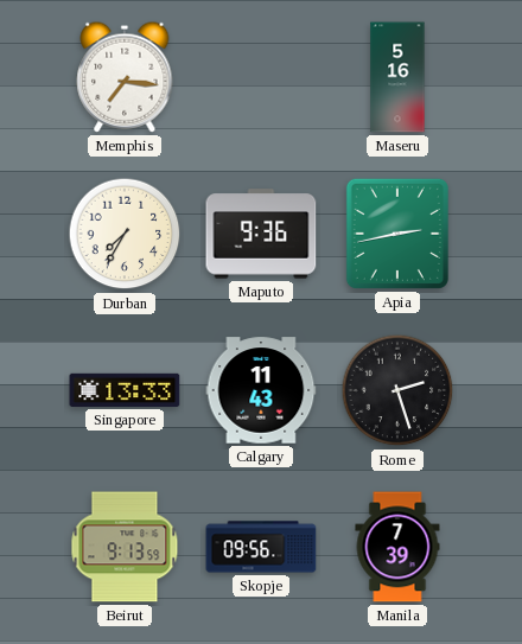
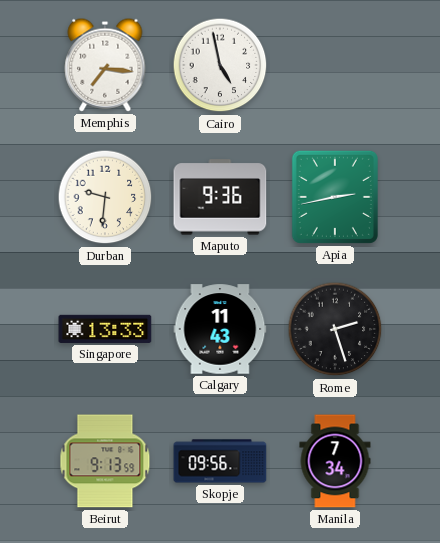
Cairo: none -> 4:58 (220, 65)
Maseru: 5:16 -> none (397, 77)
Durban: 7:35 -> 9:31 (105, 197)
Manila: 7:39 -> 7:34 (335, 461)
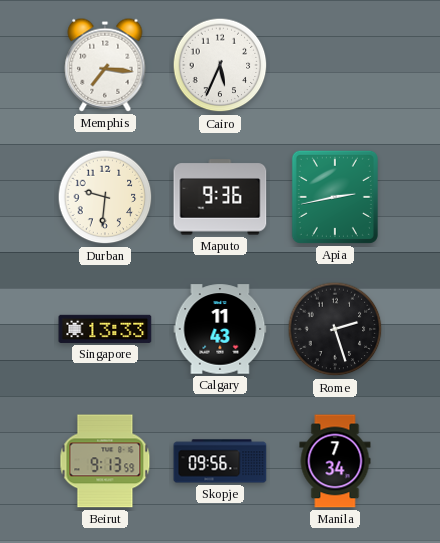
Cairo: 4:58 -> 5:34 (220, 65)
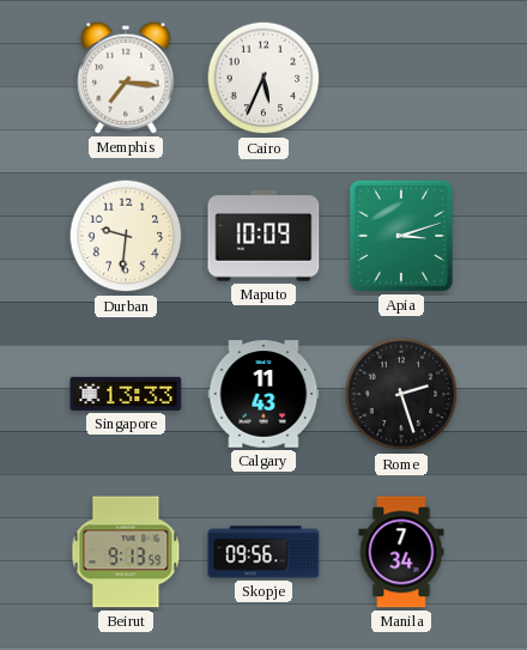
Maputo: 9:36 -> 10:09 (263, 236)
Apia: 2:43 -> 3:12 (401, 236)
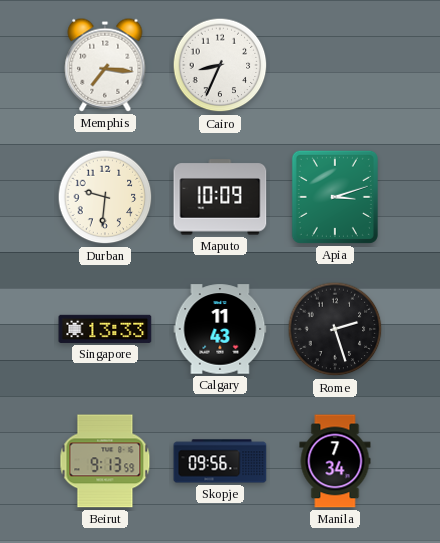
Cairo: 5:34 -> 8:34 (220, 65)
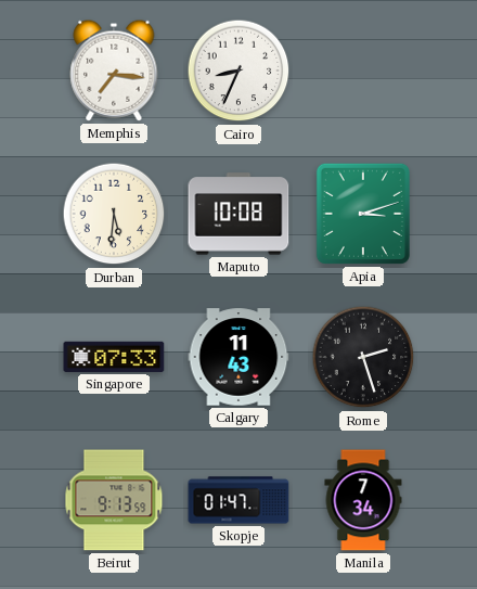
Durban: 9:31 -> 5:31 (114, 214)
Maputo: 10:09 -> 10:08 (238, 214)
Singapore: 13:33 -> 07:33 (114, 357)
Skopje: 09:56 -> 01:47 (238, 500)
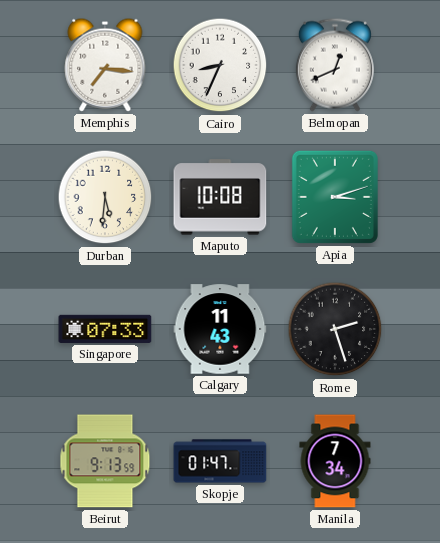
Belmopan: none -> 12:41 (335, 65)
